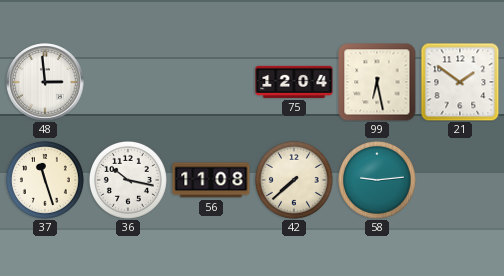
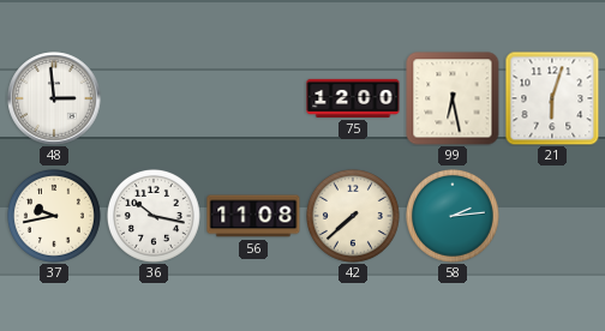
75: 12:04 -> 12:00 (353, 98)
21: 1:51 -> 6:03 (552, 98)
37: 11:27 -> 9:43 (54, 216)
58: 9:14 -> 2:14 (453, 216)
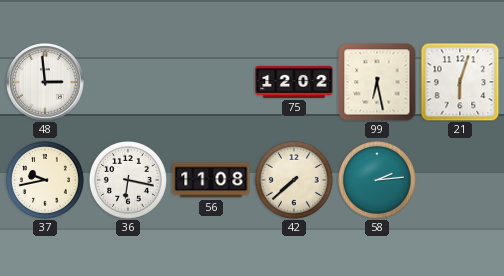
75: 12:00 -> 12:02 (294, 82)
36: 10:17 -> 6:17 (128, 180)
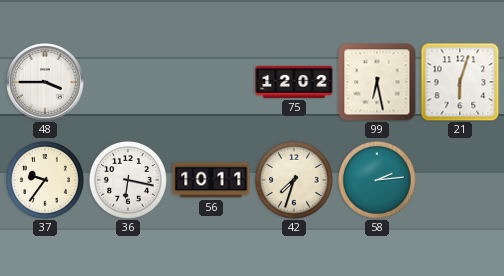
48: 2:59 -> 3:45 (45, 82)
37: 9:43 -> 9:36 (45, 180)
56: 11:08 -> 10:11 (211, 180)
42: 7:38 -> 7:33 (294, 180)
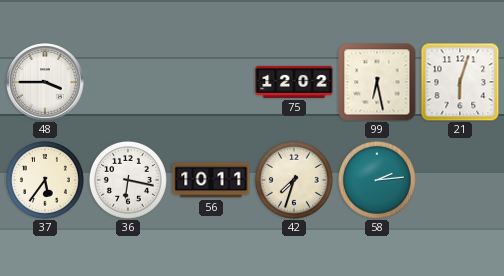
37: 9:36 -> 5:36 (45, 180)
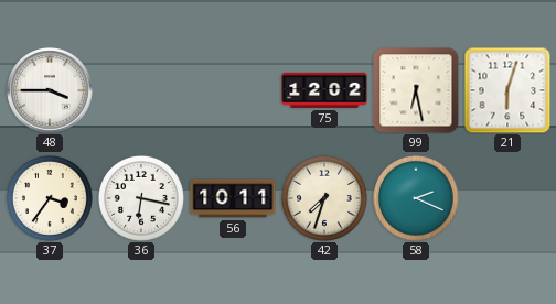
37: 5:36 -> 3:36 (50, 198)
58: 2:14 -> 2:19 (416, 198)
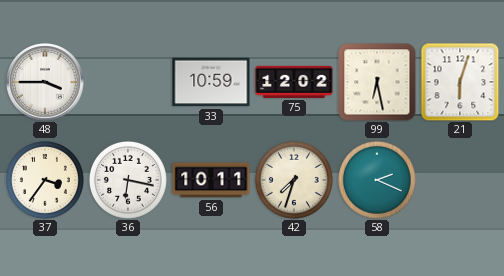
33: none -> 10:59 (211, 82)
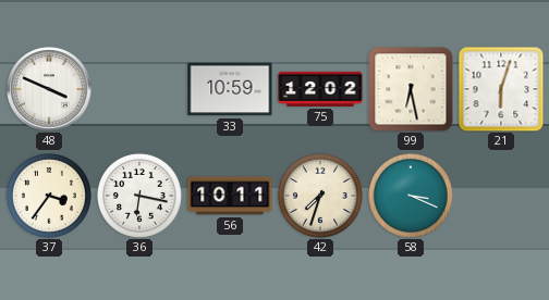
48: 3:45 -> 3:49 (49, 89)
58: 2:19 -> 3:19 (411, 196)
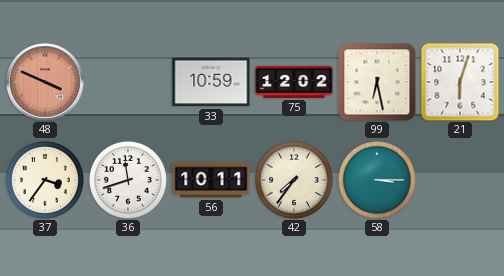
48 dial: white -> salmon (45, 82)
36: 6:17 -> 11:42 (128, 180)
42: 7:33 -> 7:36 (294, 180)
58: 3:19 -> 3:15 (377, 180)
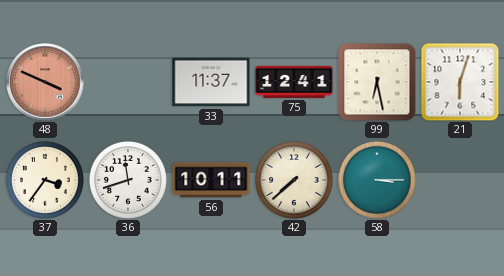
33: 10:59 -> 11:37 (211, 82)
75: 12:02 -> 12:41 (294, 82)
42: 7:36 -> 7:38 (294, 180)
